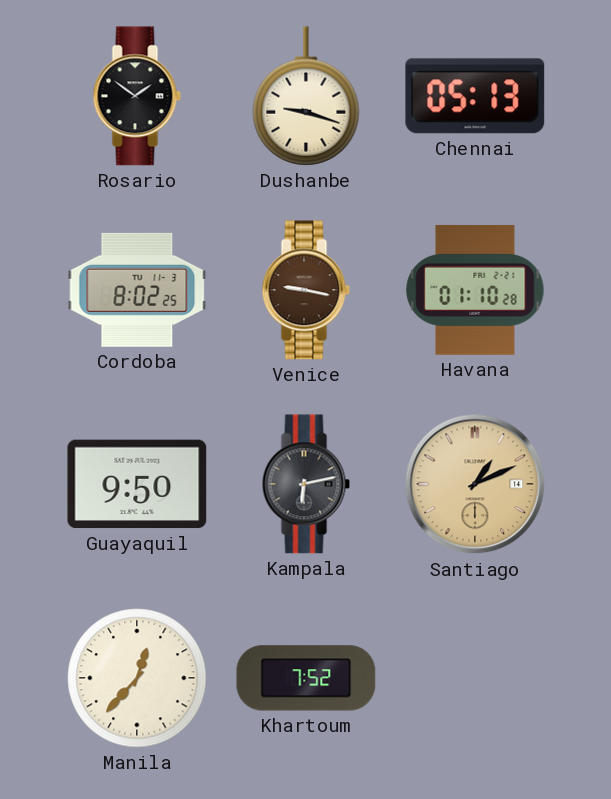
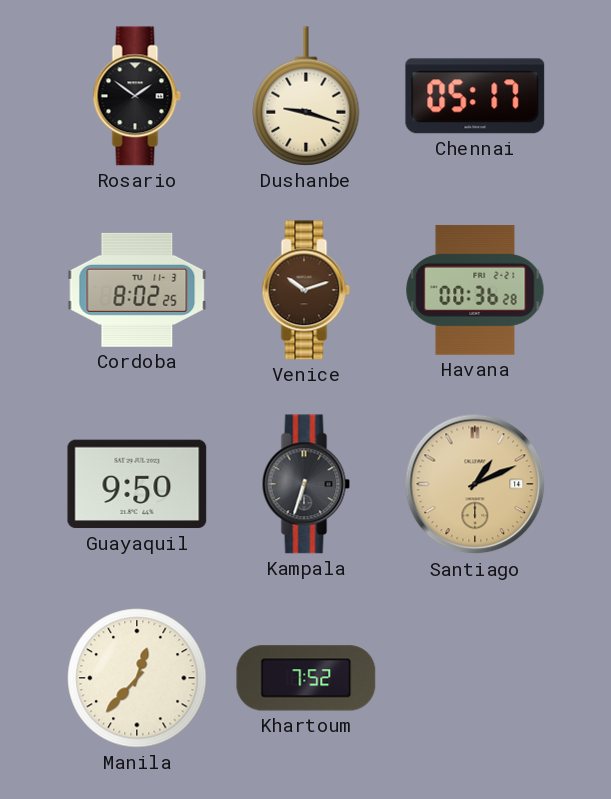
Chennai: 05:13 -> 05:17 (475, 96)
Venice: 9:17 -> 10:12 (306, 290)
Havana: 01:10 -> 00:36 (475, 290)
Kampala: 6:13 -> 6:33 (306, 484)
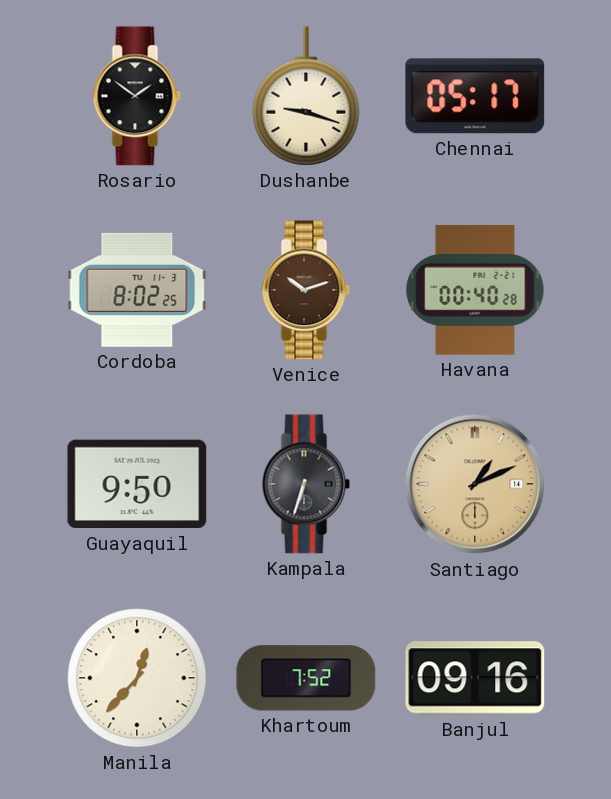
Havana: 00:36 -> 00:40 (475, 290)
Banjul: none -> 09:16 (475, 678)
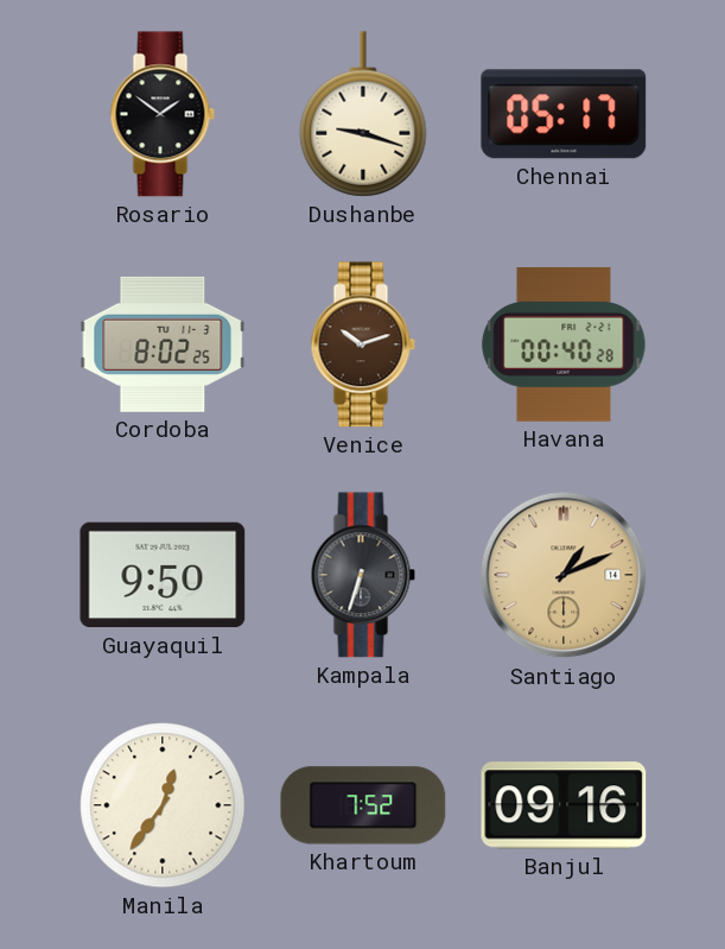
Manila: 12:37 -> 12:36 (163, 805)
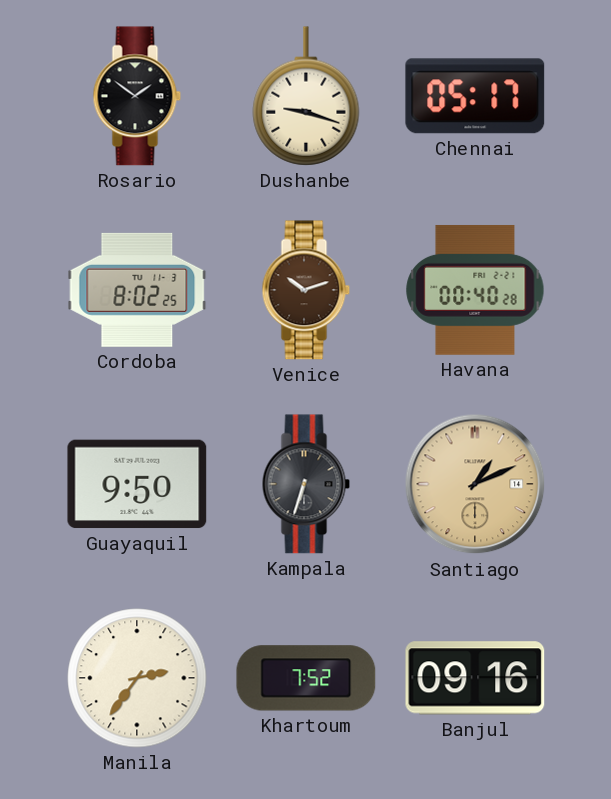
Manila: 12:36 -> 2:36 (137, 678)
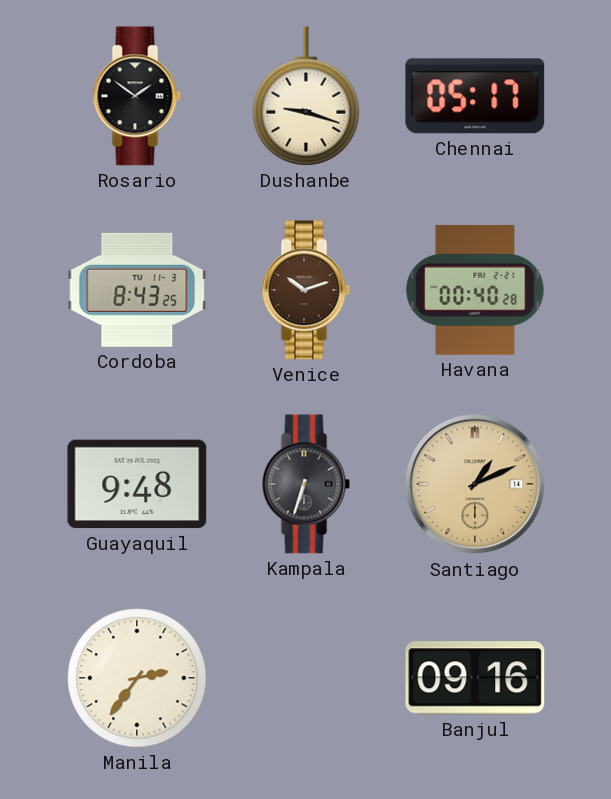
Cordoba: 8:02 -> 8:43 (137, 290)
Guayaquil: 9:50 -> 9:48 (137, 484)
Khartoum: 7:52 -> none (306, 678)
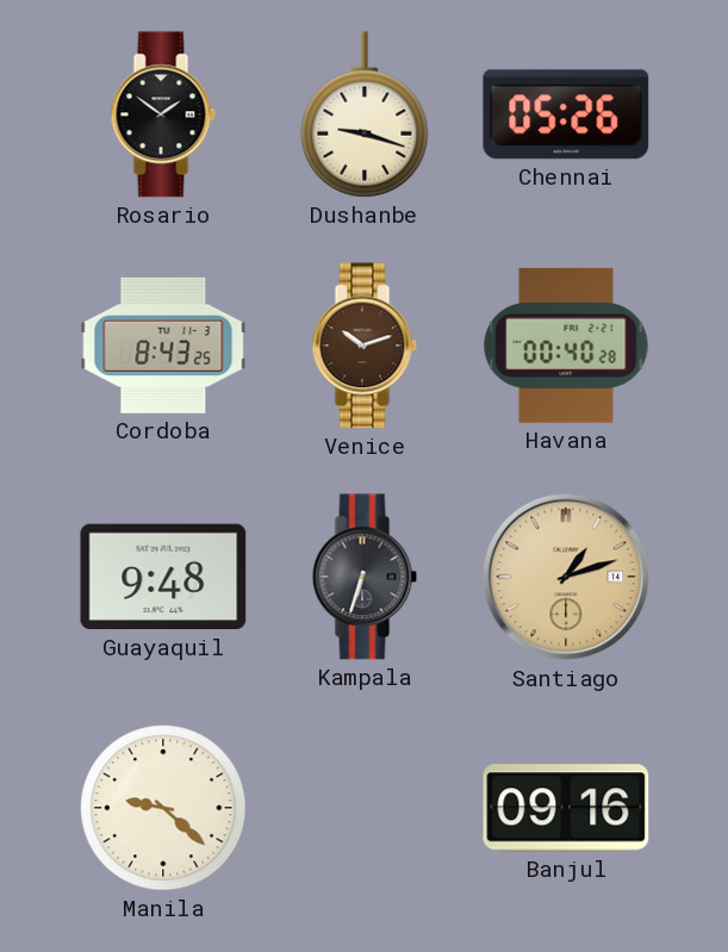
Chennai: 05:17 -> 05:26 (566, 114)
Santiago: 1:11 -> 1:12 (566, 577)
Manila: 2:36 -> 9:22 (163, 808)
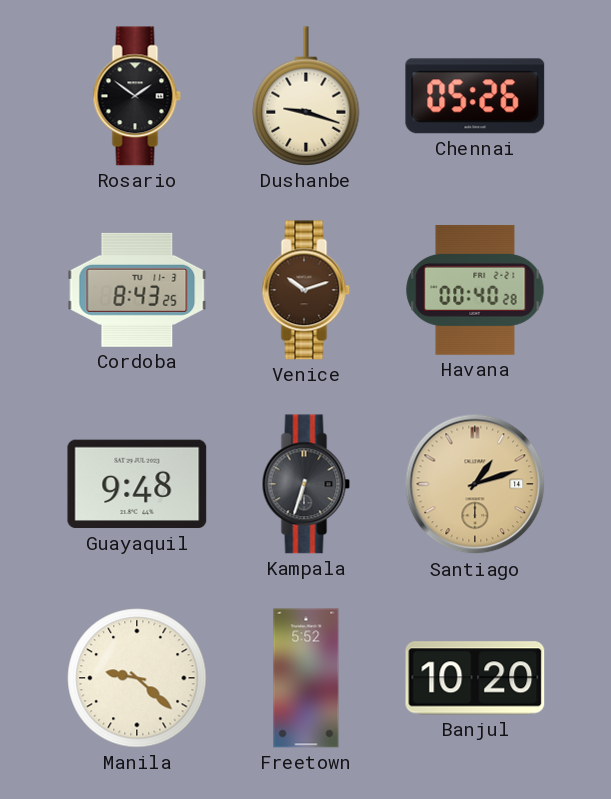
Freetown: none -> 5:52 (306, 678)
Banjul: 09:16 -> 10:20 (475, 678)
